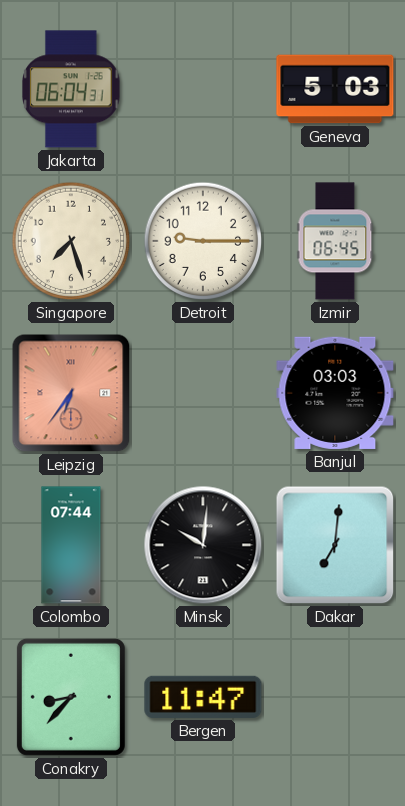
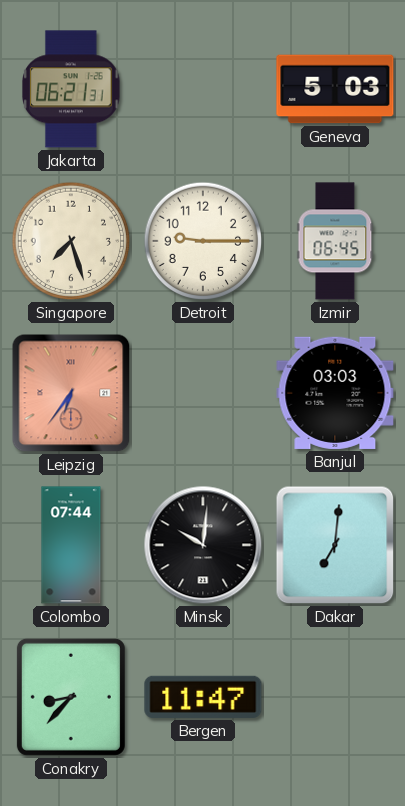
Jakarta: 06:04 -> 06:21 (71, 89)
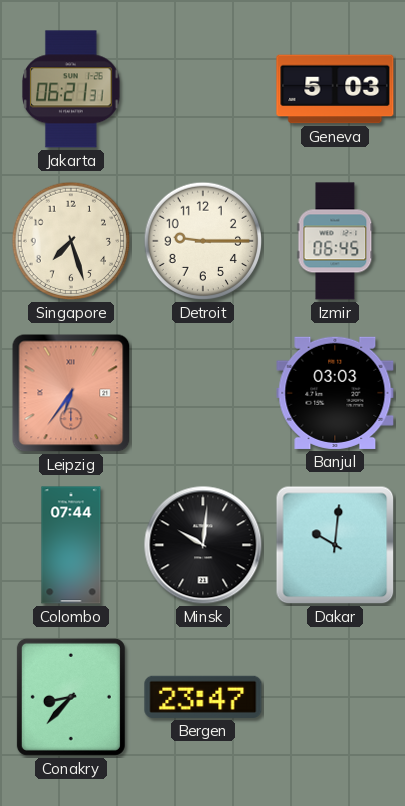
Dakar: 7:01 -> 10:01 (335, 545)
Bergen: 11:47 -> 23:47 (203, 697)
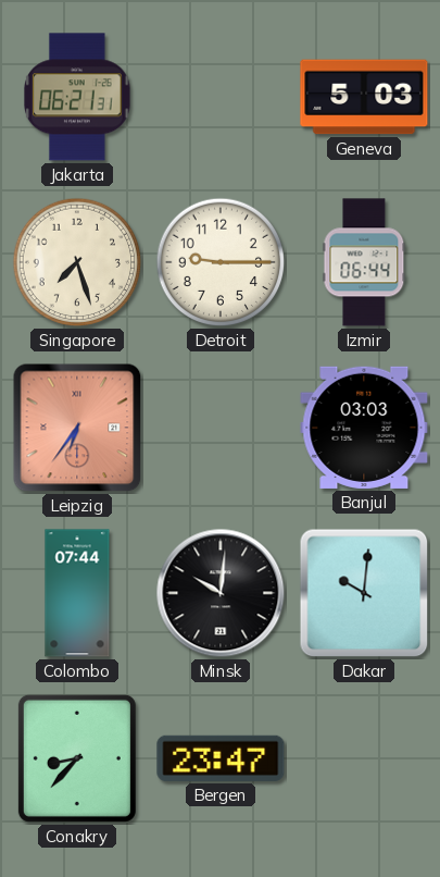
Izmir: 06:45 -> 06:44 (364, 262)
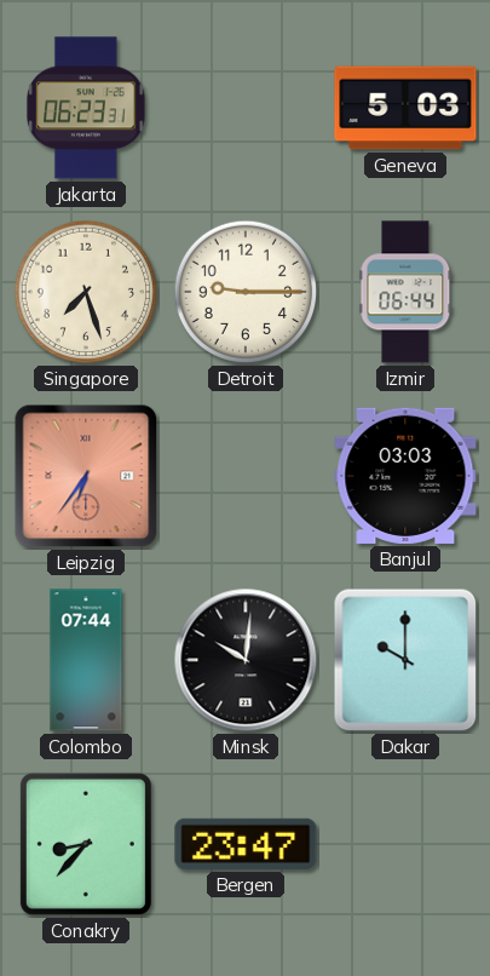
Jakarta: 06:21 -> 06:23 (86, 108)
Dakar: 10:01 -> 10:00 (405, 660)
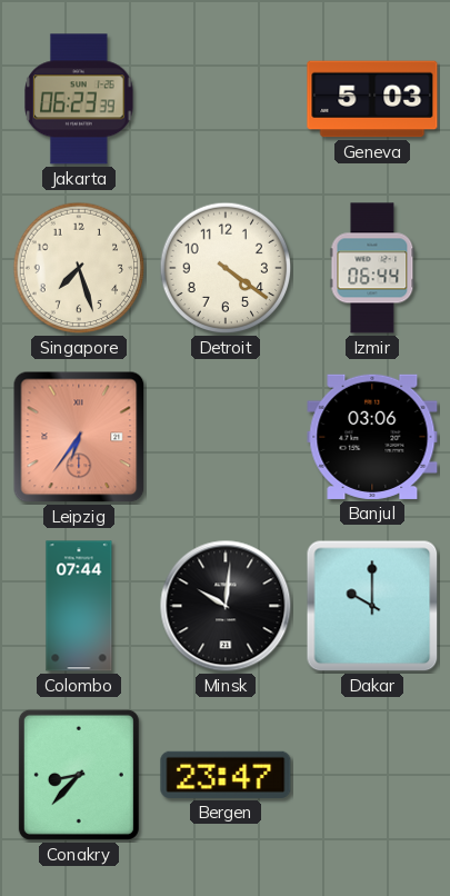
Jakarta: 06:23:31 -> 06:23:39 (79, 99)
Detroit: 9:15 -> 4:21 (226, 268)
Banjul: 03:03 -> 03:06 (372, 437)
